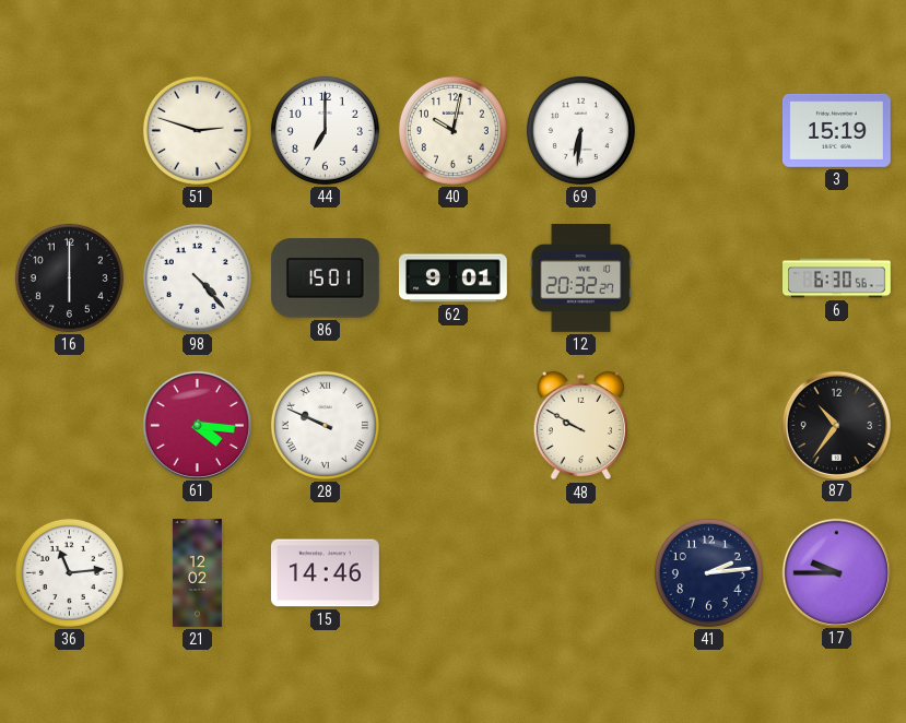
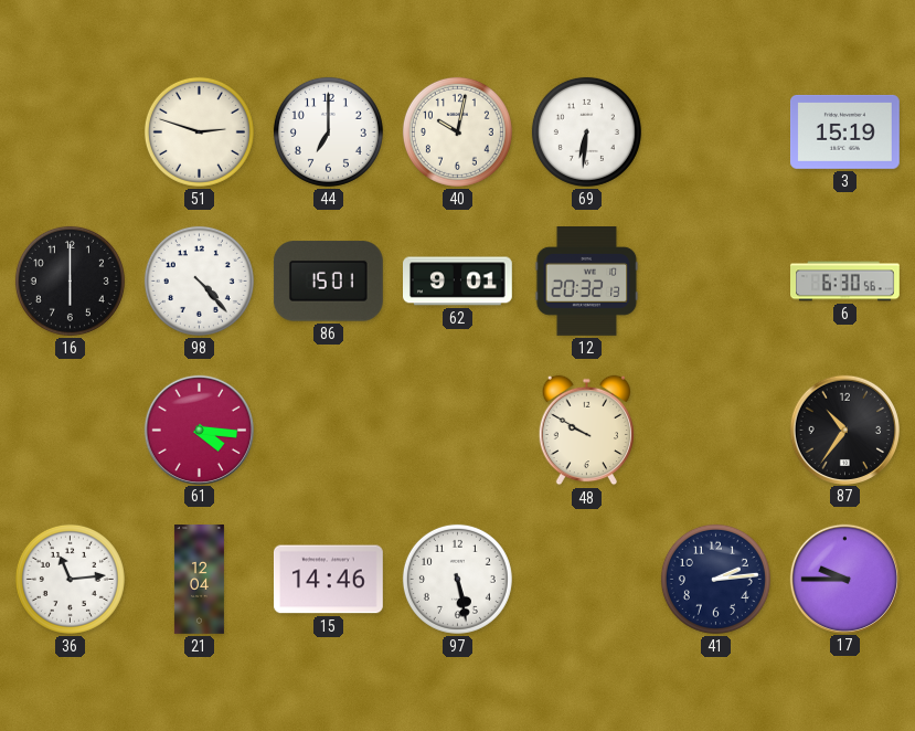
12: 20:32:27 -> 20:32:13 (587, 282)
28: 9:49 -> none (325, 425)
21: 12:02 -> 12:04 (199, 580)
97: none -> 5:28 (457, 579)
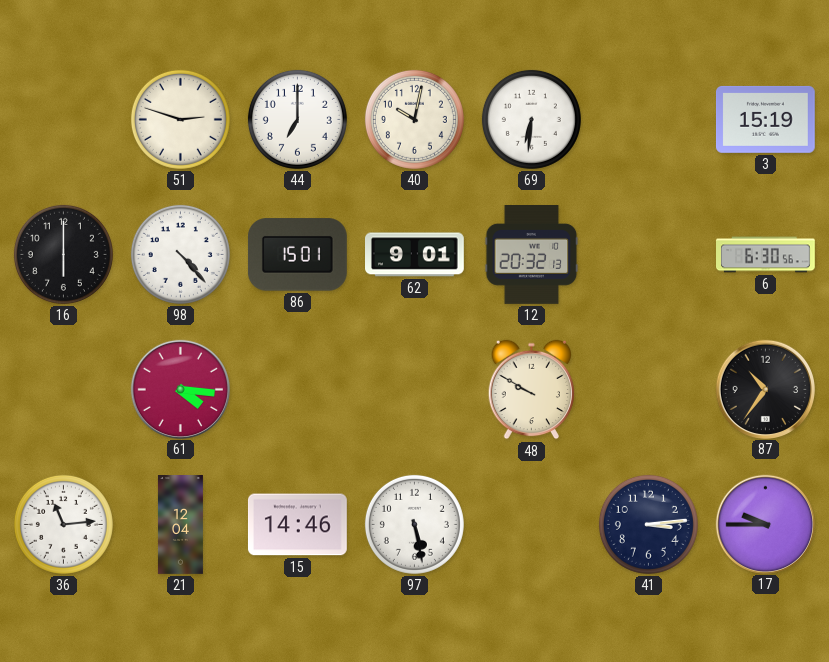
41: 2:14 -> 3:14 (648, 524)
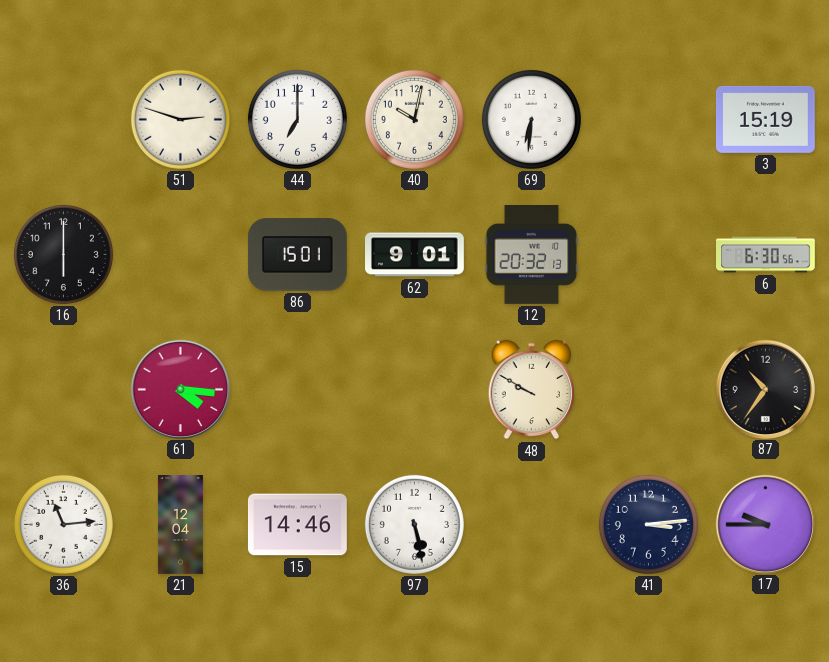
98: 4:23 -> none (180, 254)
